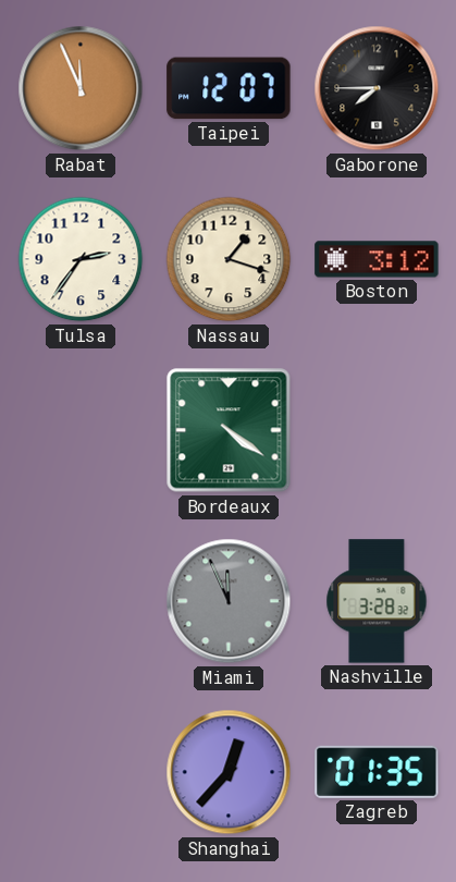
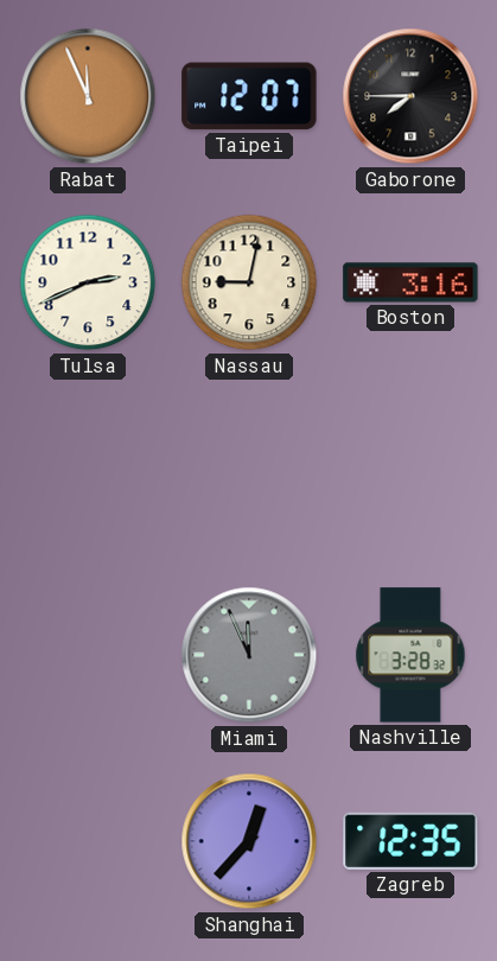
Tulsa: 2:36 -> 2:41 (88, 282)
Nassau: 1:18 -> 9:02 (249, 282)
Boston: 3:12 -> 3:16 (410, 282)
Bordeaux: 4:21 -> none (229, 430)
Zagreb: 01:35 -> 12:35 (410, 841)
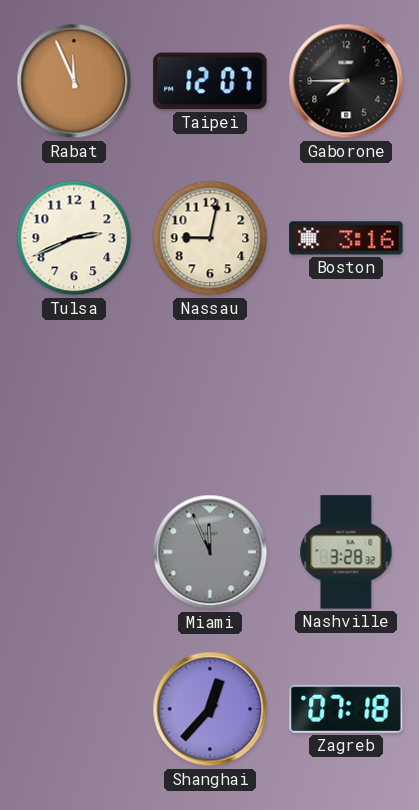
Zagreb: 12:35 -> 07:18 (346, 709)
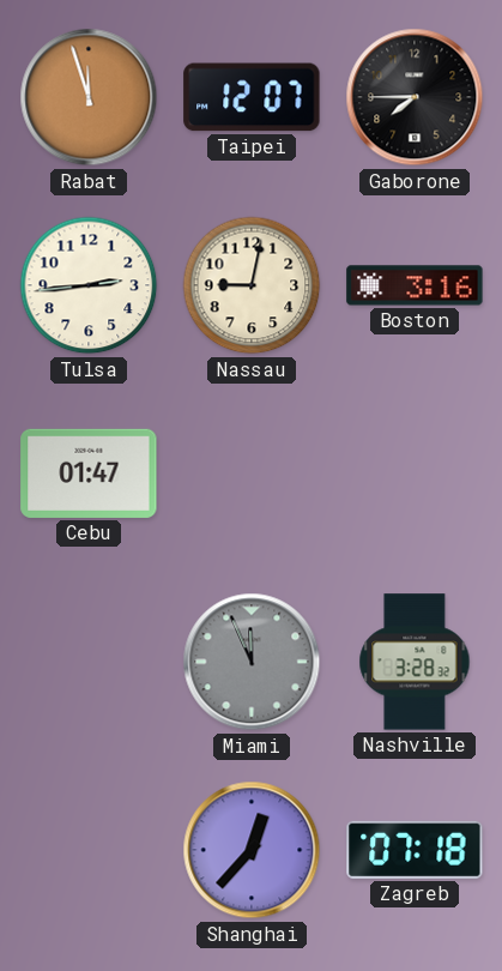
Rabat: 11:56 -> 11:57 (89, 97)
Tulsa: 2:41 -> 2:44 (89, 285)
Cebu: none -> 01:47 (89, 474)
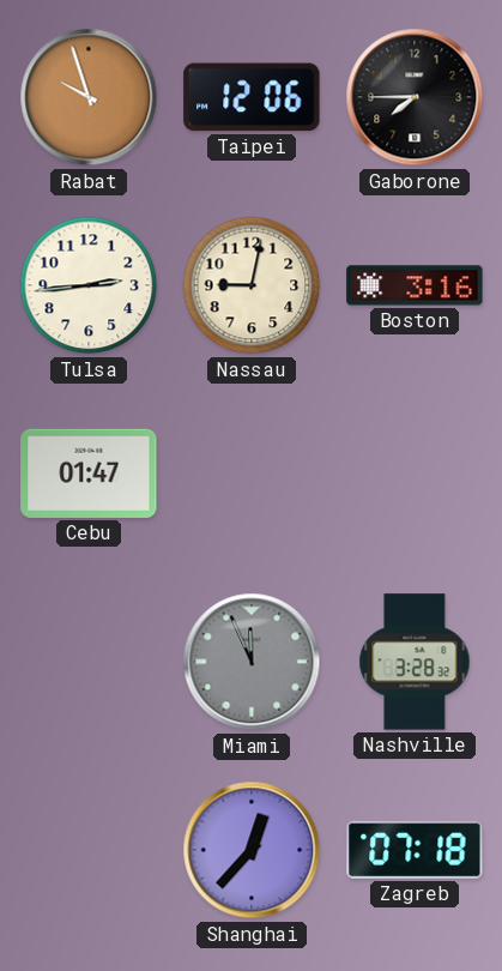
Rabat: 11:57 -> 9:57 (89, 97)
Taipei: 12:07 -> 12:06 (252, 97)
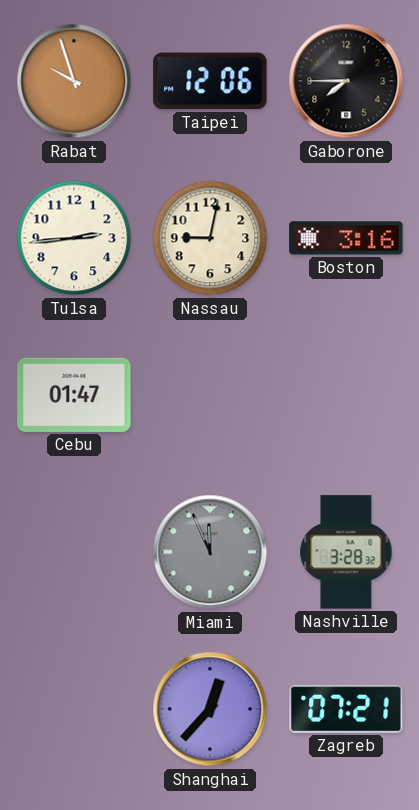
Zagreb: 07:18 -> 07:21 (346, 709)
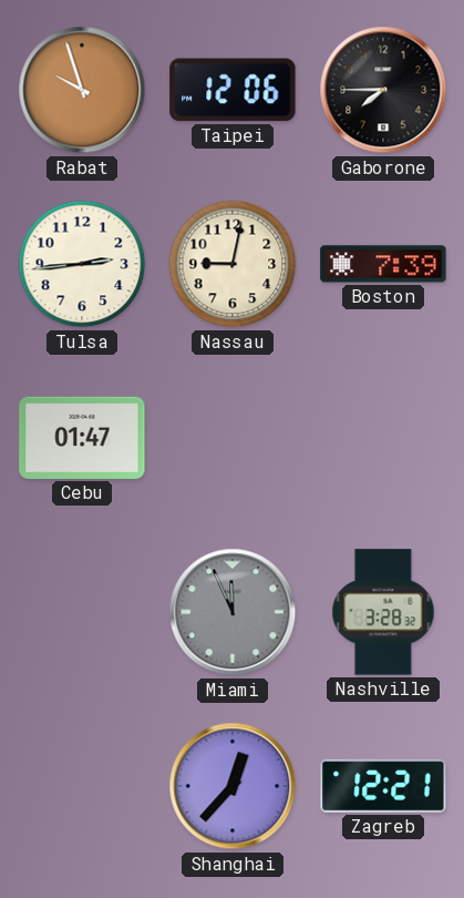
Boston: 3:16 -> 7:39 (383, 264)
Zagreb: 07:21 -> 12:21 (383, 786)
